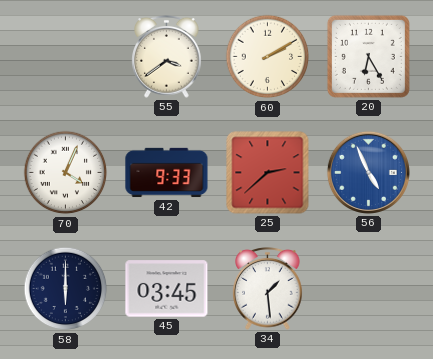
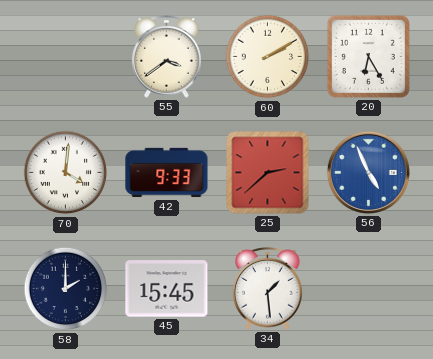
70: 4:04 -> 4:01 (66, 173)
58: 6:00 -> 2:00 (66, 289)
45: 03:45 -> 15:45 (167, 289)
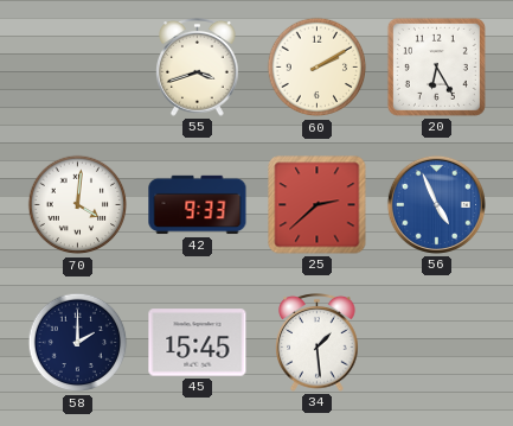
55: 3:39 -> 3:42 (198, 68)
